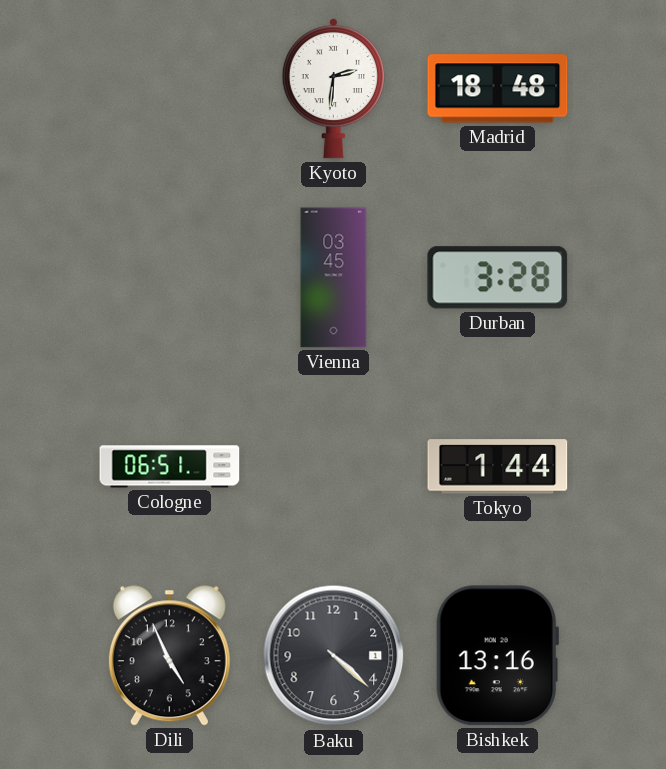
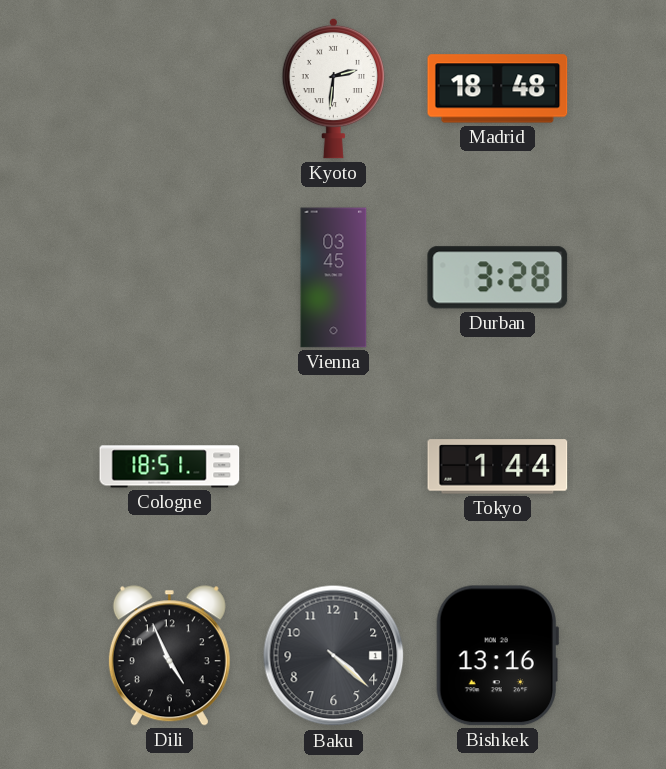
Cologne: 06:51 -> 18:51 (170, 467)
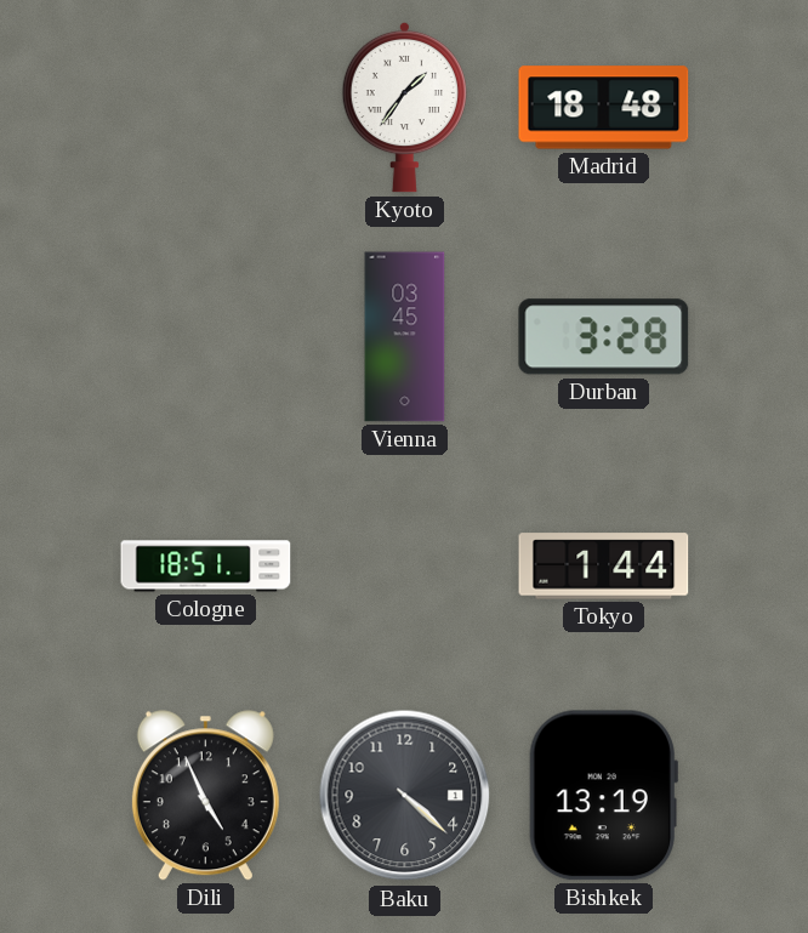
Kyoto: 2:31 -> 1:36 (404, 107)
Bishkek: 13:16 -> 13:19 (603, 796)
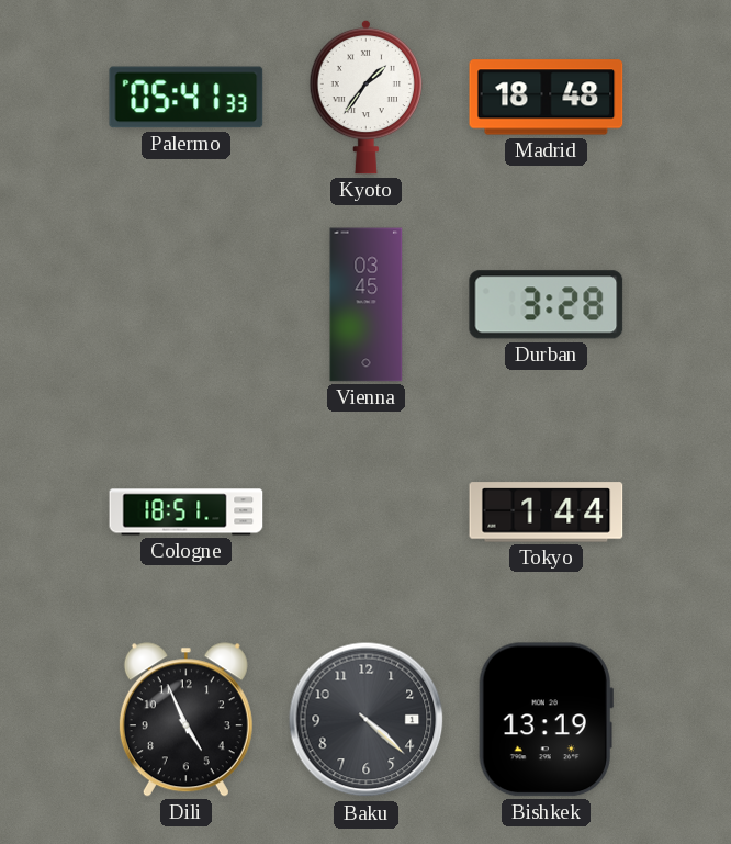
Palermo: none -> 05:41 (187, 98)
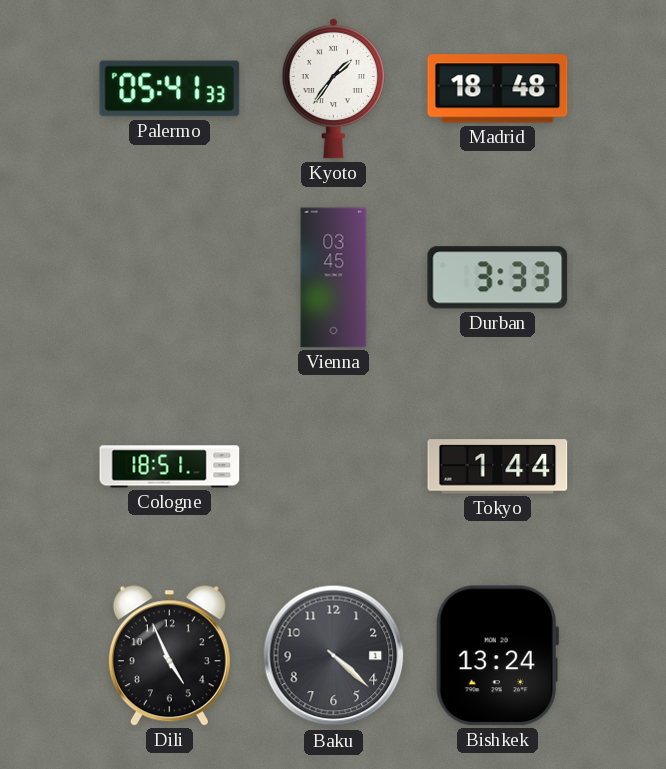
Durban: 3:28 -> 3:33 (498, 278)
Bishkek: 13:19 -> 13:24 (497, 656)
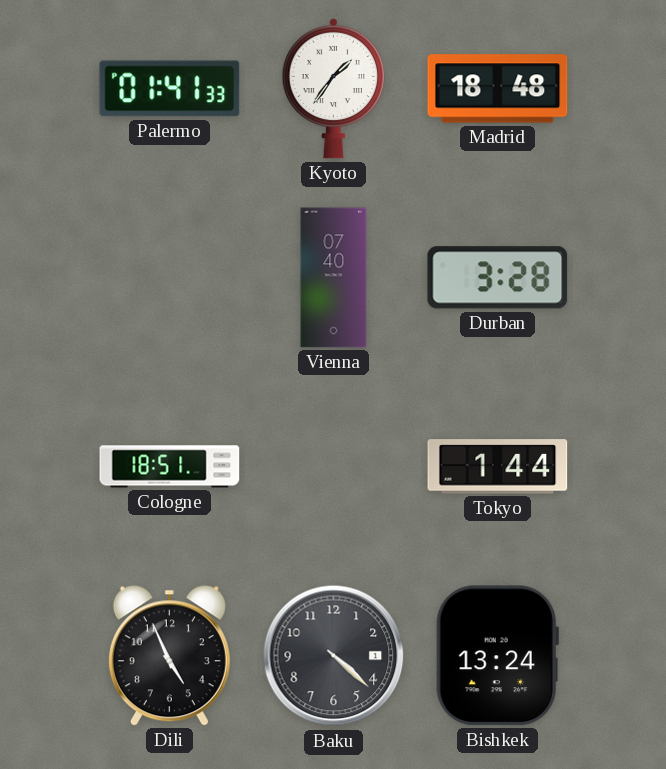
Palermo: 05:41 -> 01:41 (170, 89)
Vienna: 03:45 -> 07:40 (334, 278)
Durban: 3:33 -> 3:28 (498, 278)
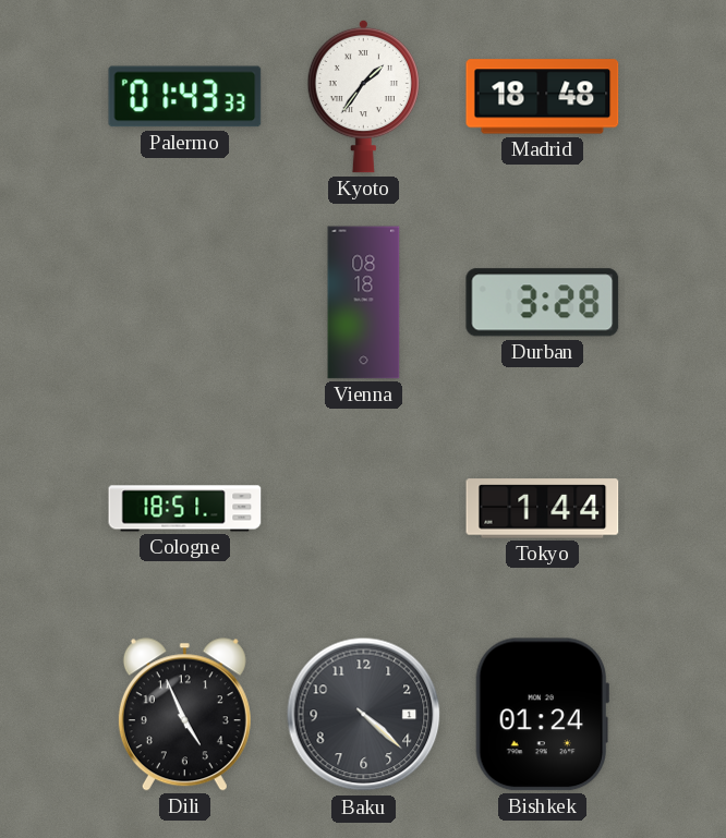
Palermo: 01:41 -> 01:43 (185, 97)
Vienna: 07:40 -> 08:18 (364, 303)
Bishkek: 13:24 -> 01:24 (542, 715)
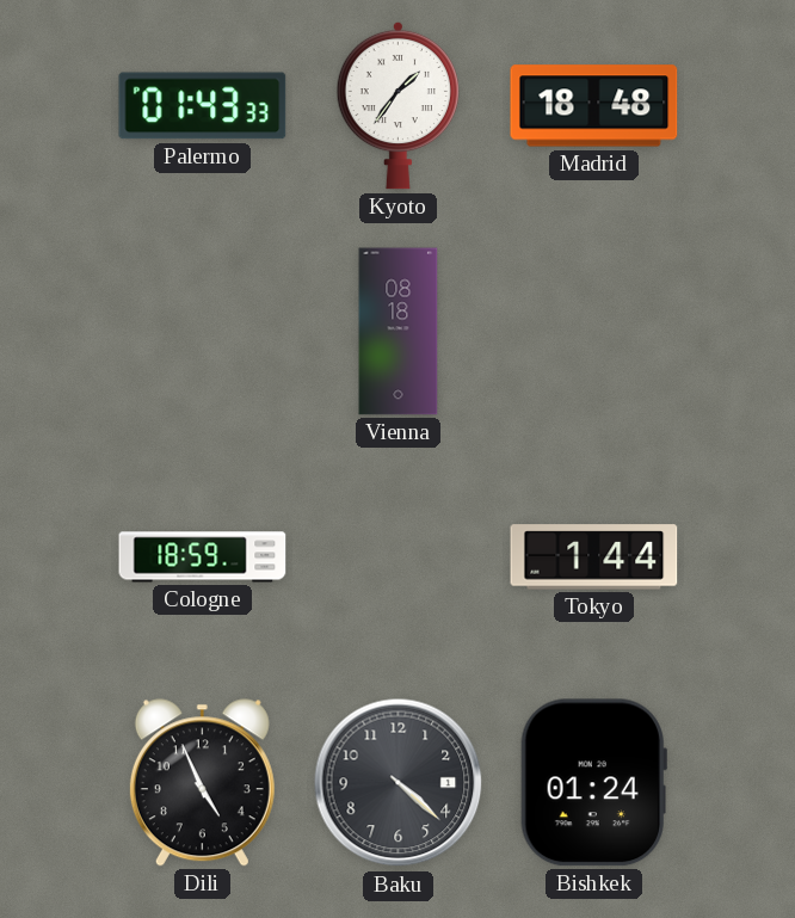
Durban: 3:28 -> none (543, 303)
Cologne: 18:51 -> 18:59 (203, 557)
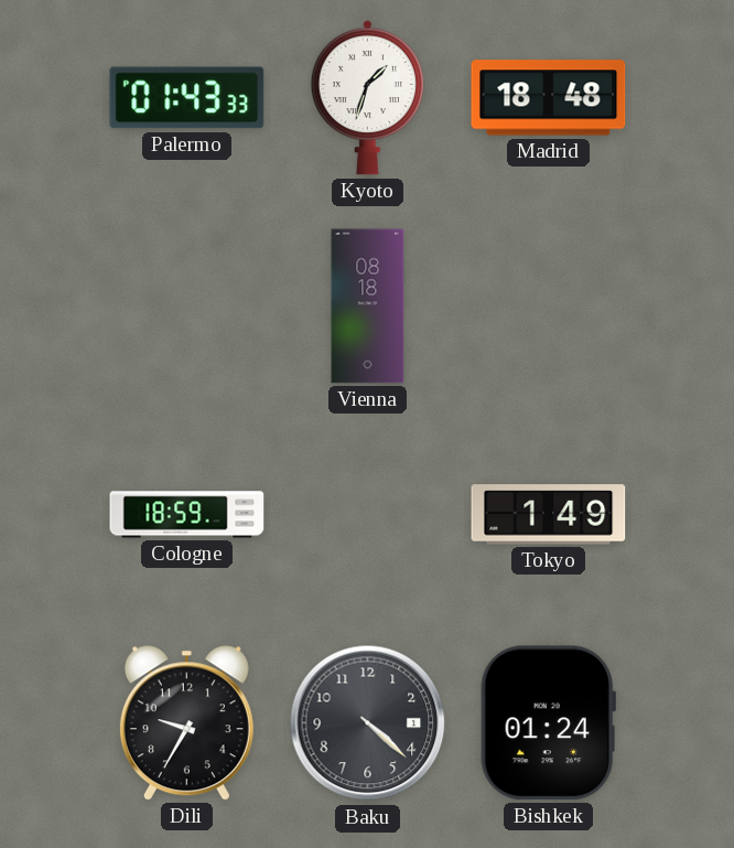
Kyoto: 1:36 -> 1:33 (367, 97)
Tokyo: 1:44 -> 1:49 (549, 515)
Dili: 4:56 -> 9:35 (186, 723)
